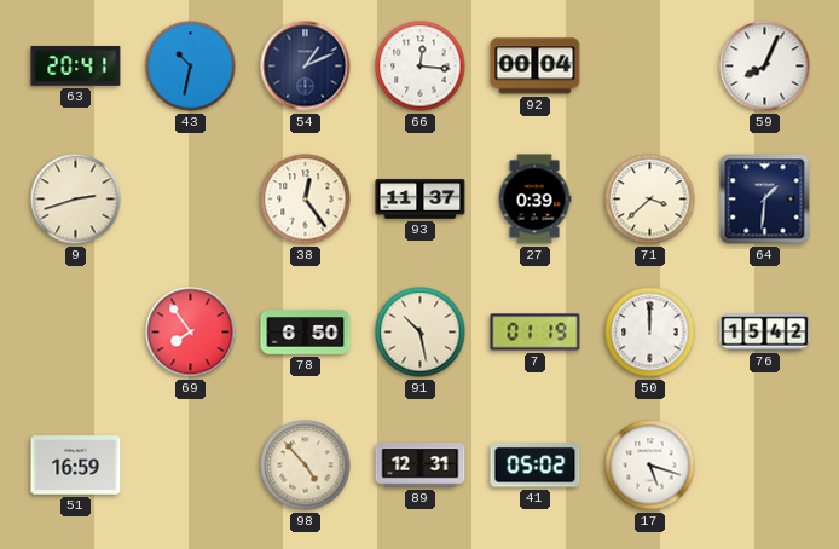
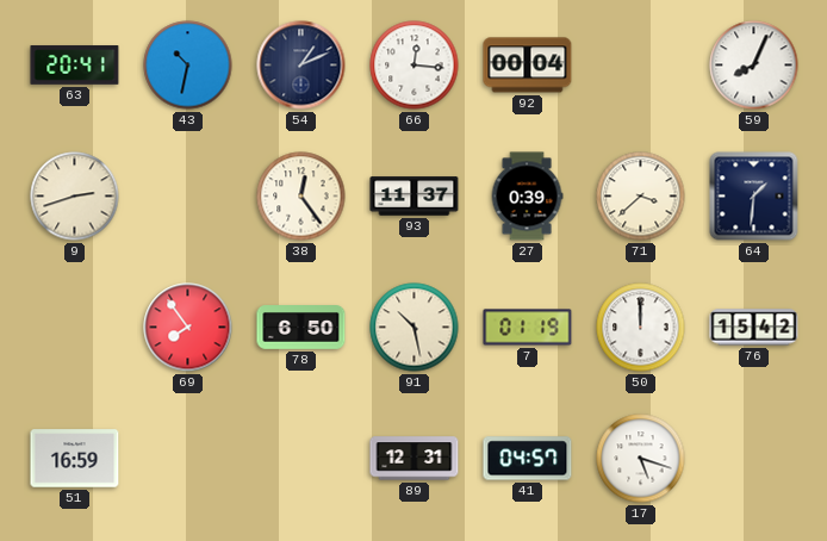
98: 4:53 -> none (306, 466)
41: 05:02 -> 04:57 (528, 459)
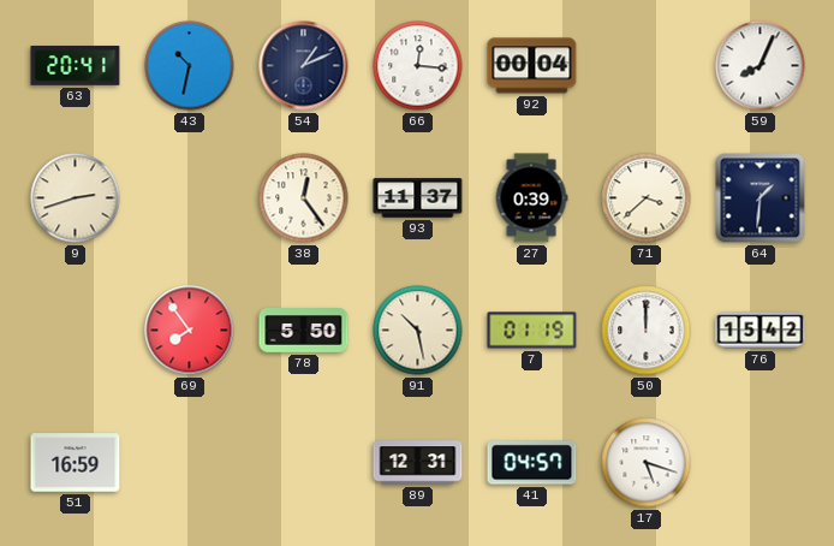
78: 6:50 -> 5:50 (304, 331)
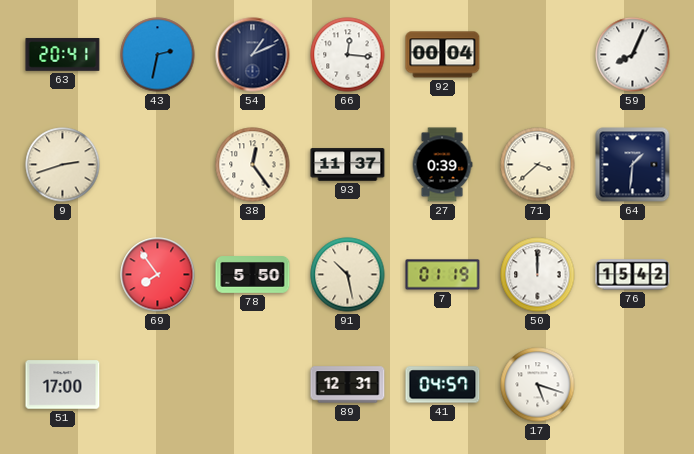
43: 10:32 -> 2:32 (158, 55)
51: 16:59 -> 17:00 (63, 385)
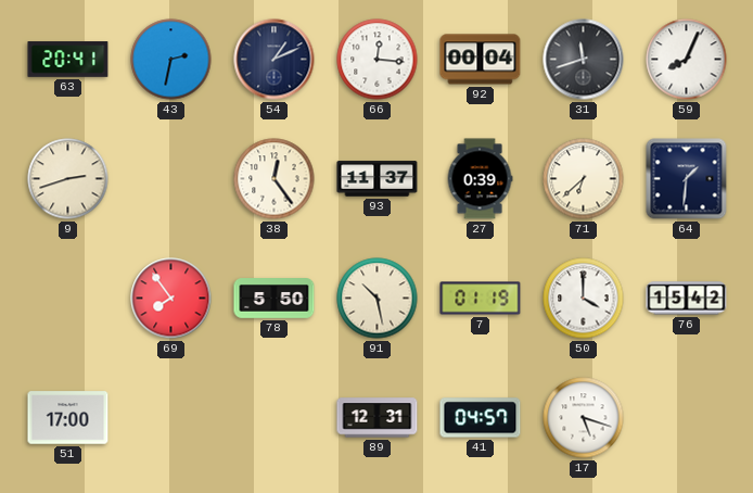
31: none -> 11:42 (584, 60)
71: 3:38 -> 6:38 (584, 179)
50: 12:00 -> 4:00 (584, 299)
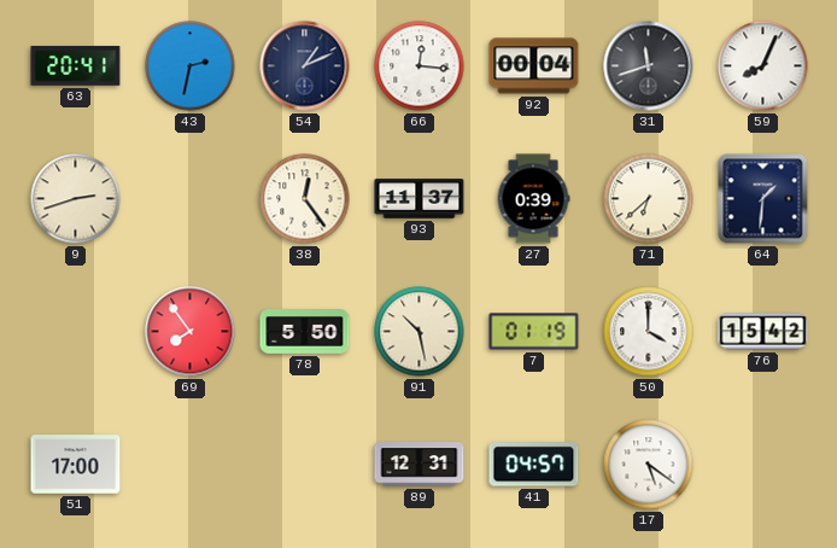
17: 5:18 -> 5:21 (649, 465)
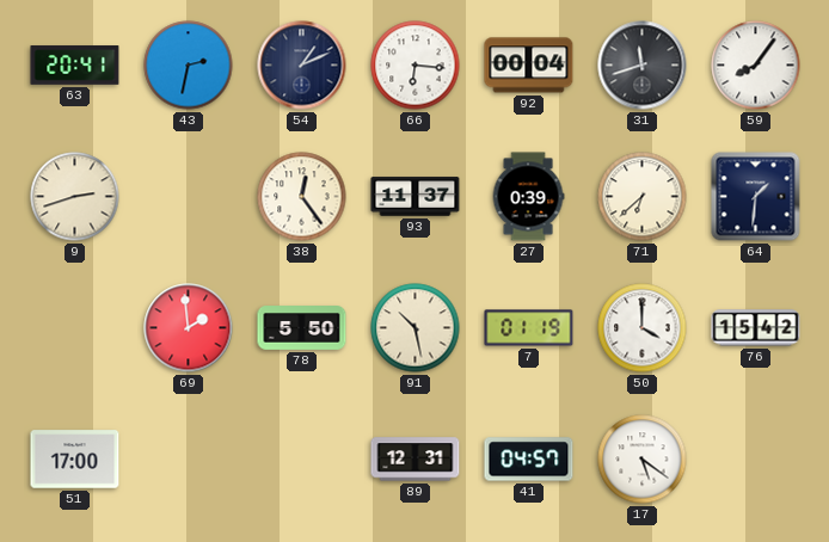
66: 12:16 -> 6:16 (416, 66)
59: 8:04 -> 8:06 (756, 66)
69: 7:54 -> 1:59 (189, 328)
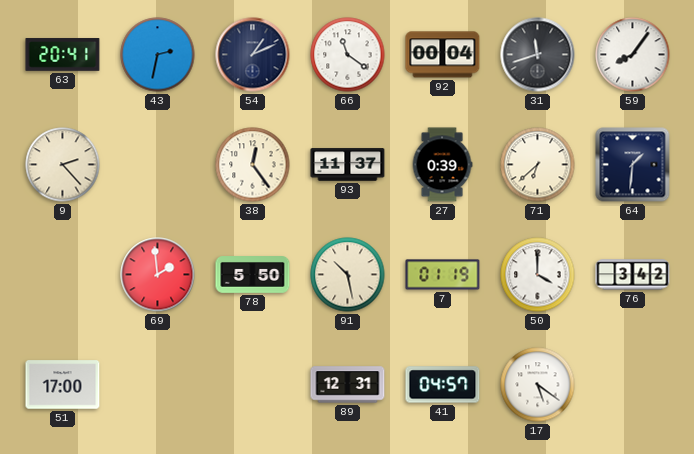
66: 6:16 -> 11:21 (348, 55)
9: 2:42 -> 2:23 (63, 165)
76: 15:42 -> 3:42 (633, 275)
